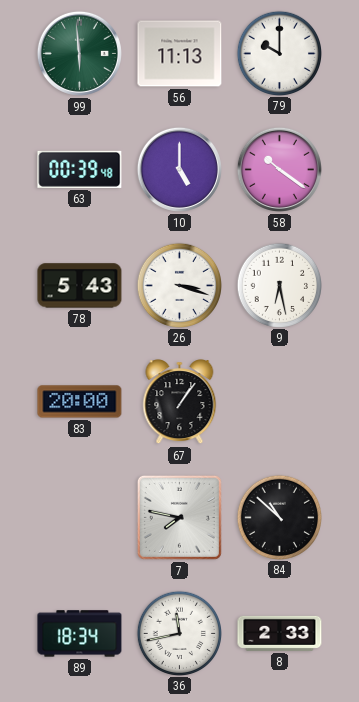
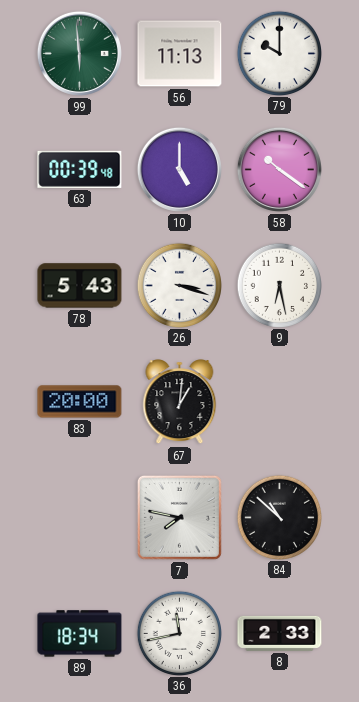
67: 1:06 -> 1:01 (180, 402)
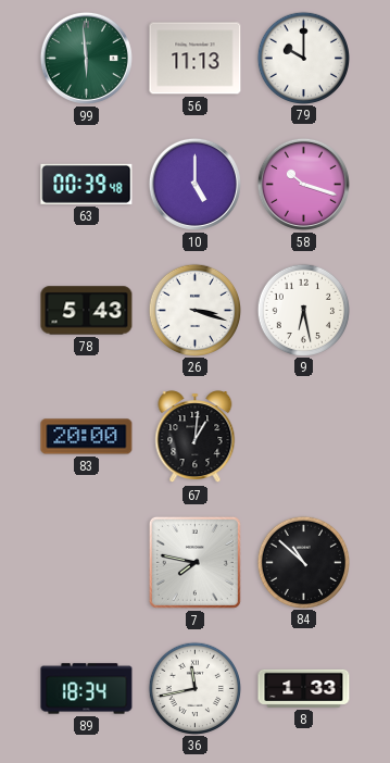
58: 10:21 -> 10:18 (303, 184)
8: 2:33 -> 1:33 (304, 688)
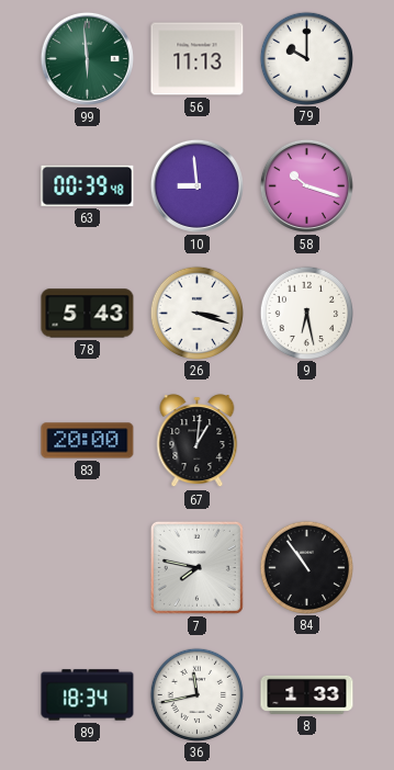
10: 5:00 -> 8:59 (196, 185)
84: 10:52 -> 10:54 (306, 567)
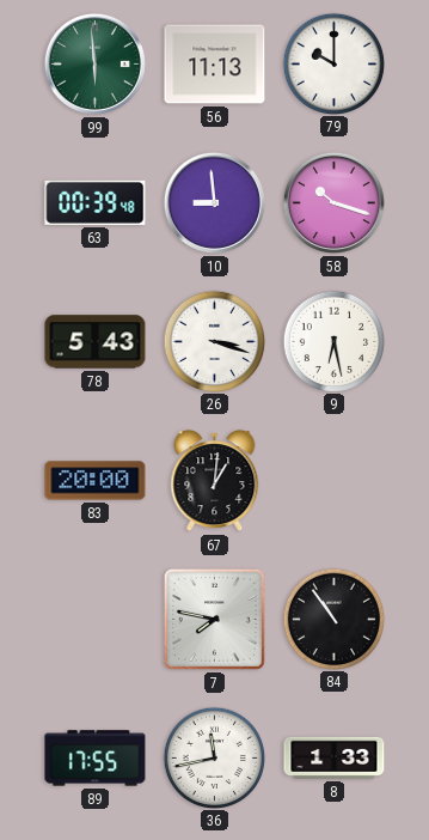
89: 18:34 -> 17:55 (96, 759)
